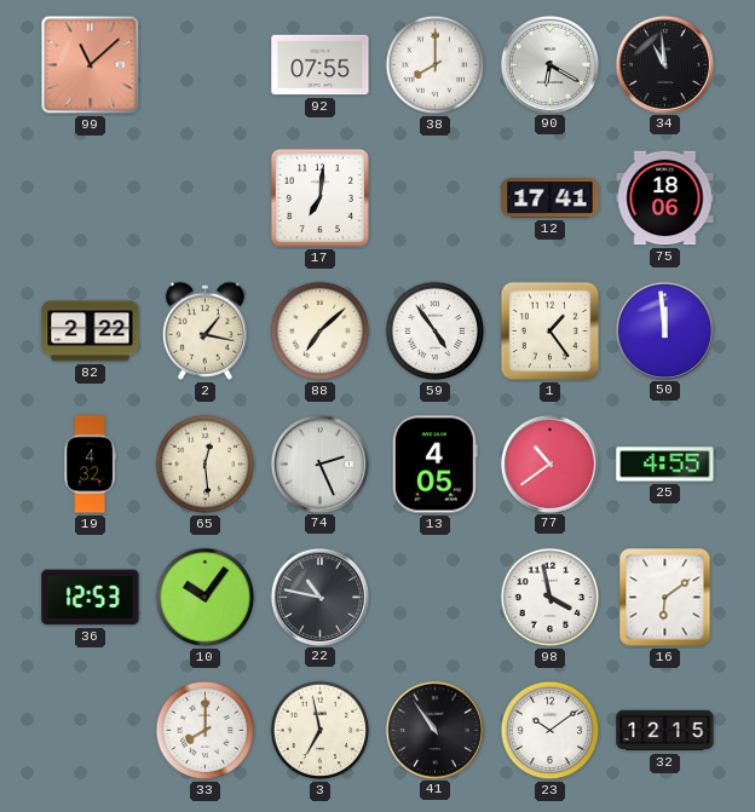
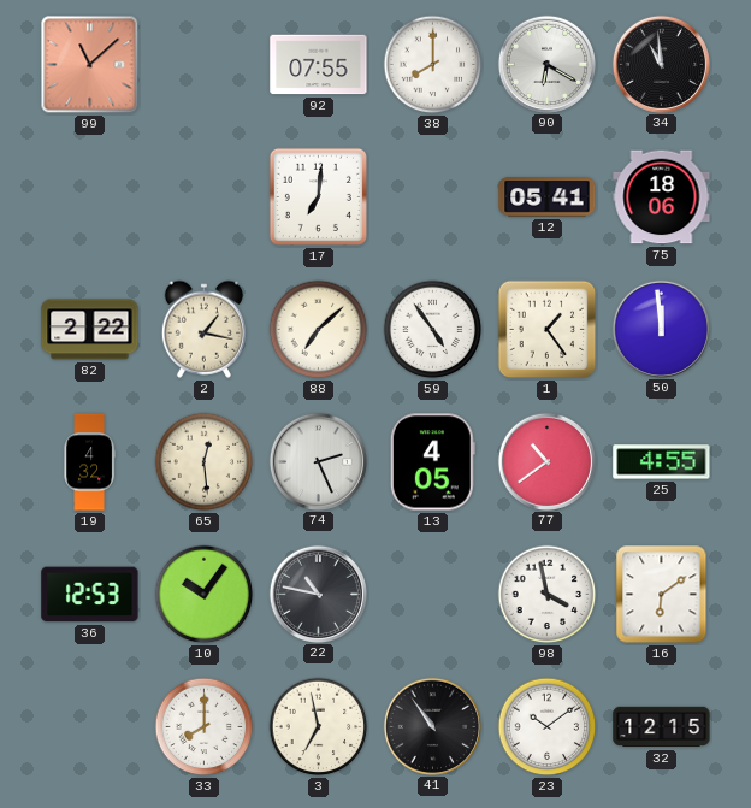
12: 17:41 -> 05:41 (548, 197)
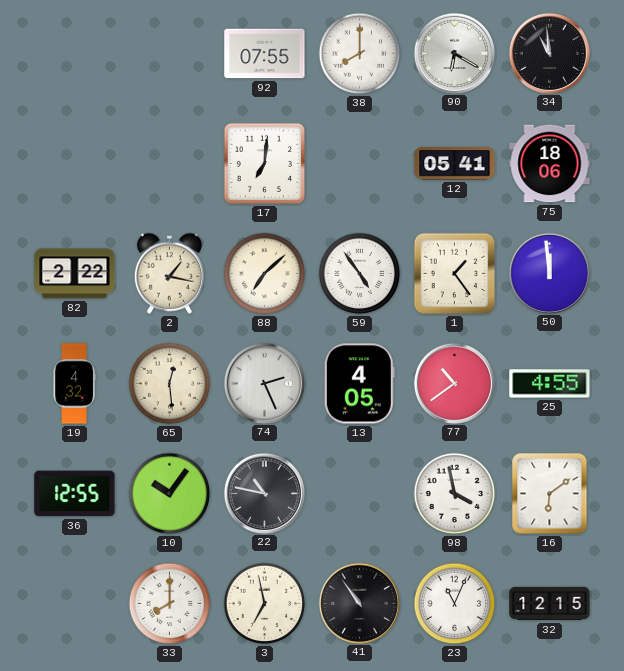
99: 11:08 -> none (90, 65)
36: 12:53 -> 12:55 (75, 494)
23: 10:09 -> 11:04 (455, 604)
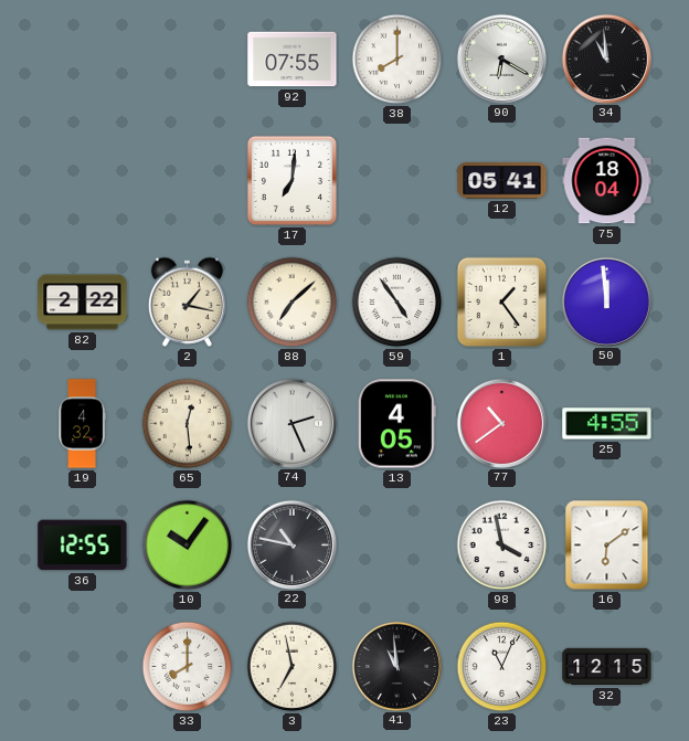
75: 18:06 -> 18:04 (607, 181)
41: 10:54 -> 10:59 (396, 666)
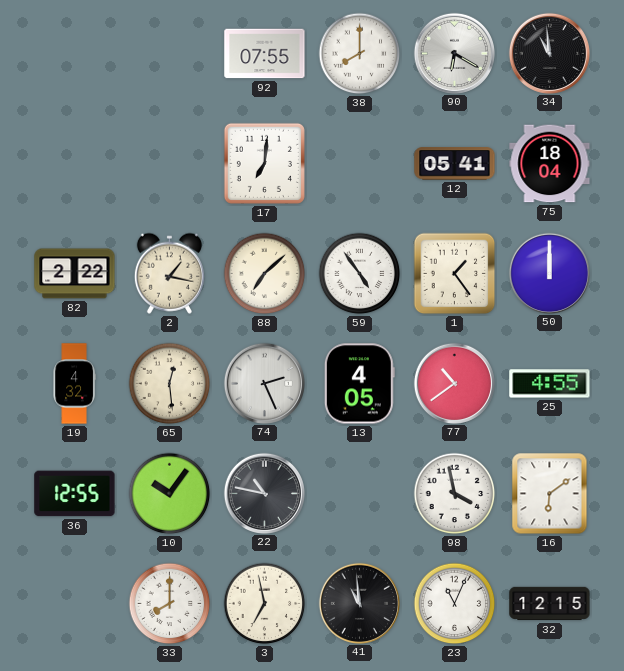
50: 11:59 -> 12:00 (549, 273)
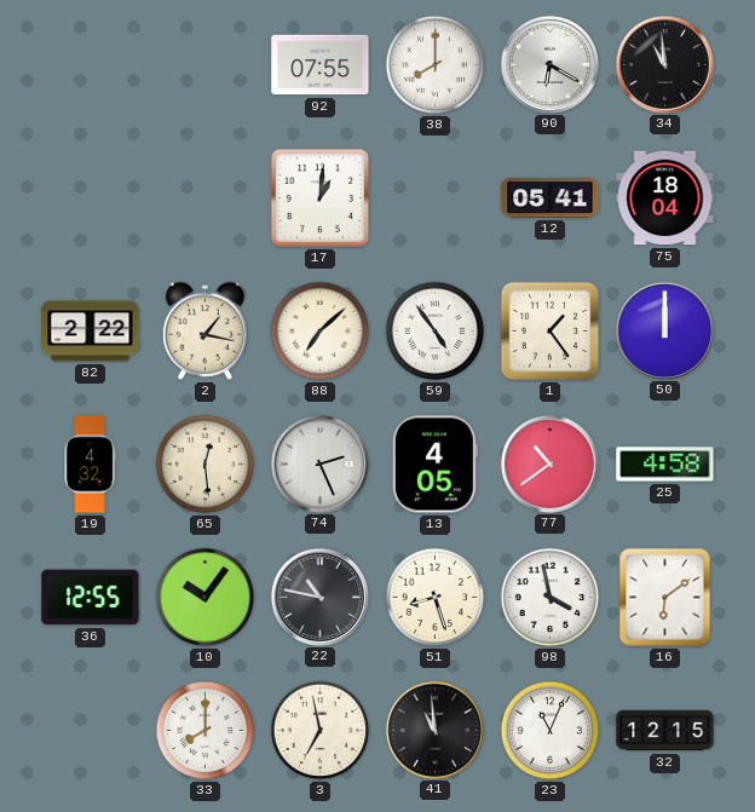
17: 7:01 -> 1:01 (319, 197)
25: 4:55 -> 4:58 (665, 465)
51: none -> 8:27 (436, 598)
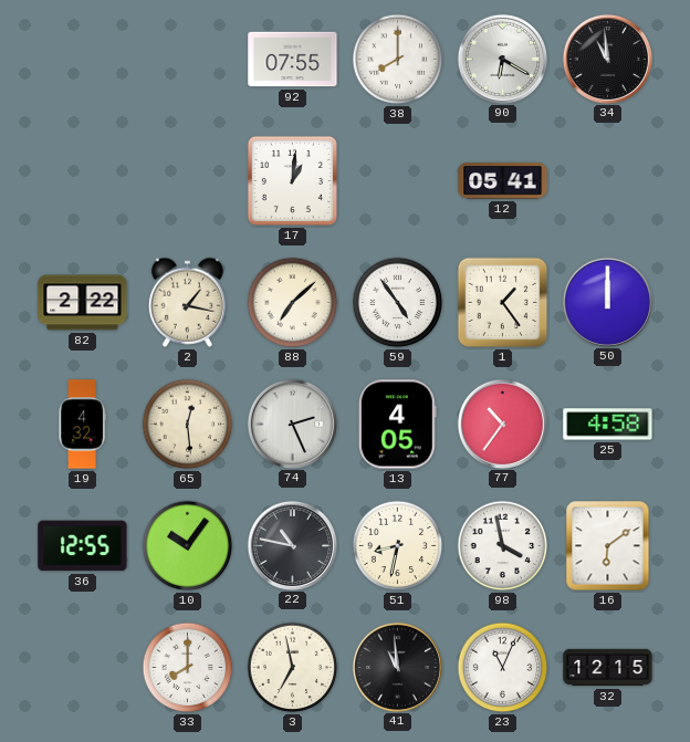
75: 18:04 -> none (665, 198)
77: 10:39 -> 10:36 (502, 424)
51: 8:27 -> 8:32 (398, 546)
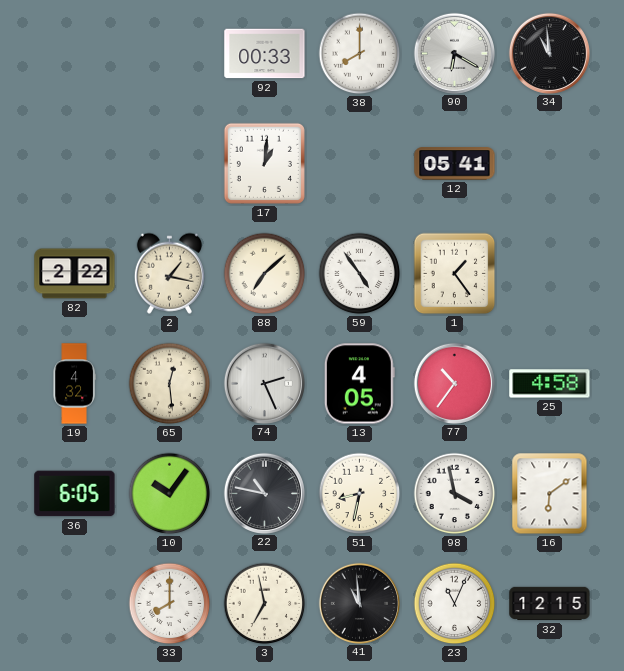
92: 07:55 -> 00:33 (265, 54)
50: 12:00 -> none (607, 302)
36: 12:55 -> 6:05 (75, 494)
